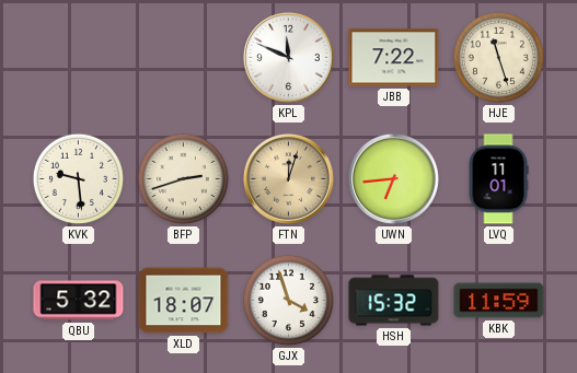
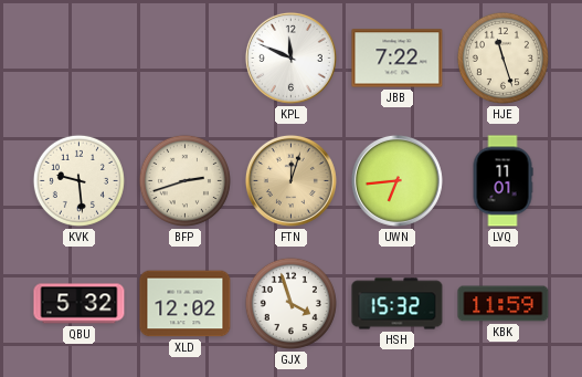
XLD: 18:07 -> 12:02 (186, 304)
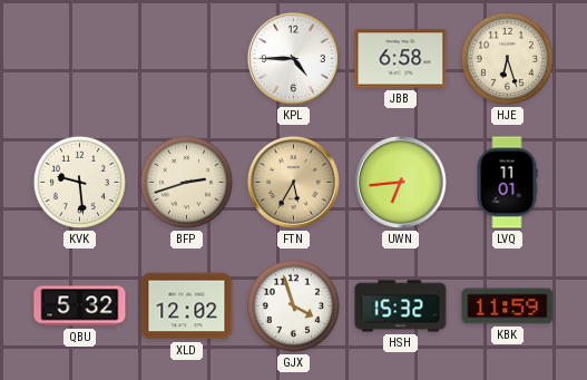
KPL: 11:49 -> 4:45 (293, 58)
JBB: 7:22 -> 6:58 (401, 59)
HJE: 11:27 -> 6:27 (507, 58)
FTN: 12:03 -> 5:35 (293, 182)
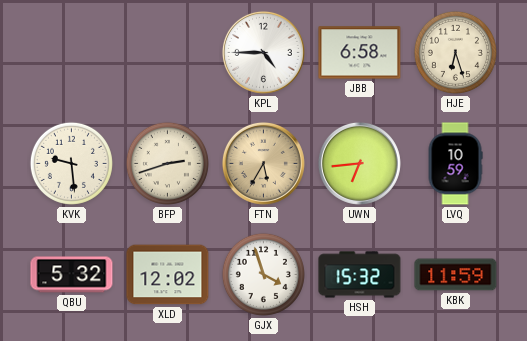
LVQ: 11:01 -> 10:59 (455, 164)
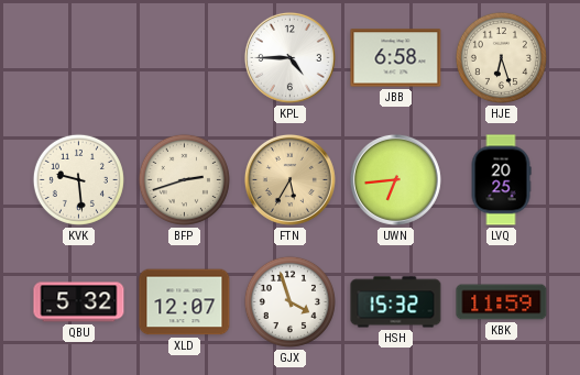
LVQ: 10:59 -> 20:25 (501, 180)
XLD: 12:02 -> 12:07 (185, 302)
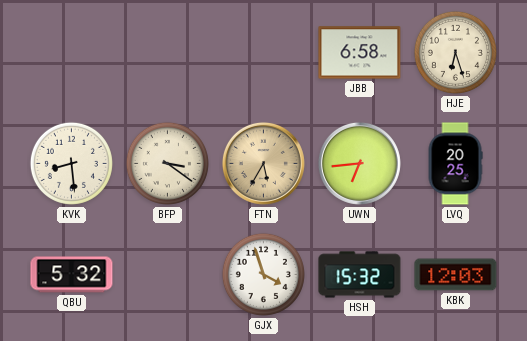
KPL: 4:45 -> none (289, 57)
KVK: 9:29 -> 8:29 (71, 163)
BFP: 2:42 -> 3:21 (167, 163)
XLD: 12:07 -> none (185, 302)
KBK: 11:59 -> 12:03 (456, 275)
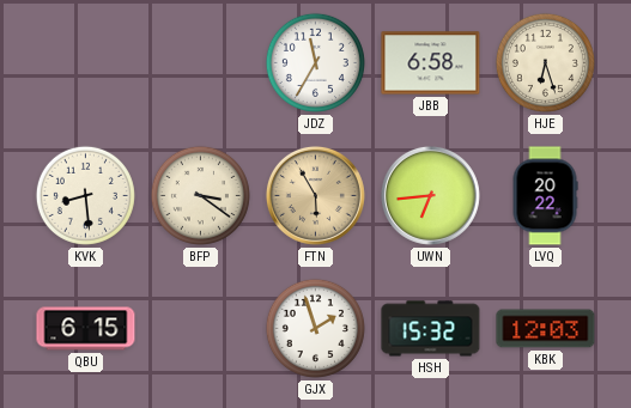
JDZ: none -> 11:35 (315, 62)
FTN: 5:35 -> 5:55 (315, 195)
LVQ: 20:25 -> 20:22 (545, 196)
QBU: 5:32 -> 6:15 (86, 329)
GJX: 3:57 -> 1:57 (315, 328)
